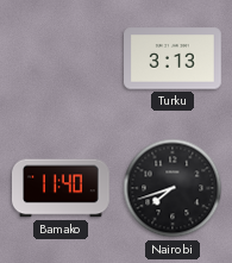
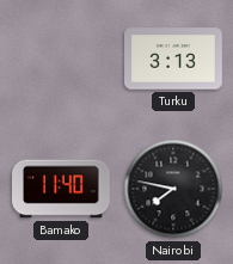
Nairobi: 7:42 -> 7:47 (173, 189)
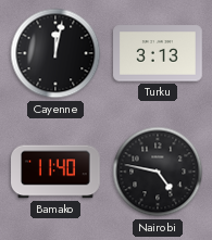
Cayenne: none -> 12:02 (55, 53)
Nairobi: 7:47 -> 4:47 (158, 172)
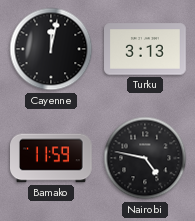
Bamako: 11:40 -> 11:59 (52, 158)
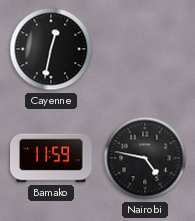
Cayenne: 12:02 -> 12:32 (51, 49)
Turku: 3:13 -> none (145, 49)
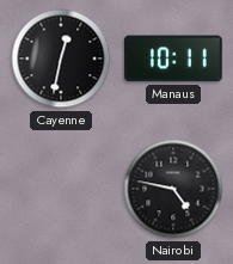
Manaus: none -> 10:11 (173, 59)
Bamako: 11:59 -> none (52, 158)
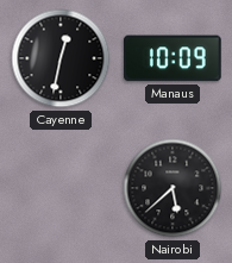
Manaus: 10:11 -> 10:09 (173, 58)
Nairobi: 4:47 -> 5:38 (173, 188)
